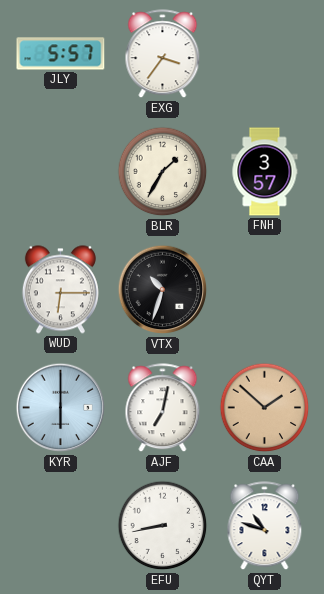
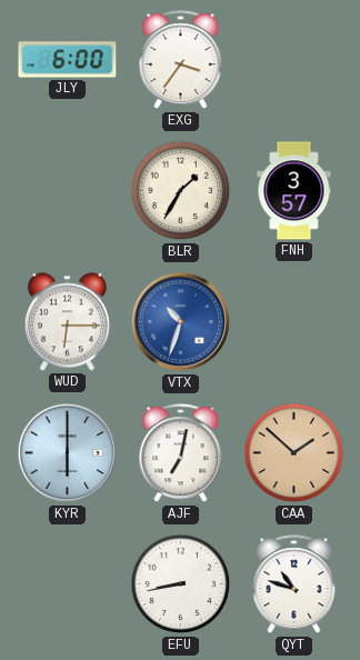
JLY: 5:57 -> 6:00 (68, 60)
VTX dial: black -> blue (181, 322)
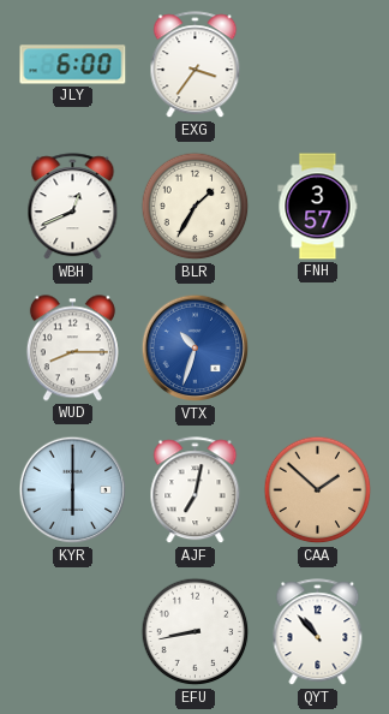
WBH: none -> 12:41 (73, 207)
WUD: 6:15 -> 8:15 (72, 349)
QYT: 10:48 -> 10:53 (318, 632)
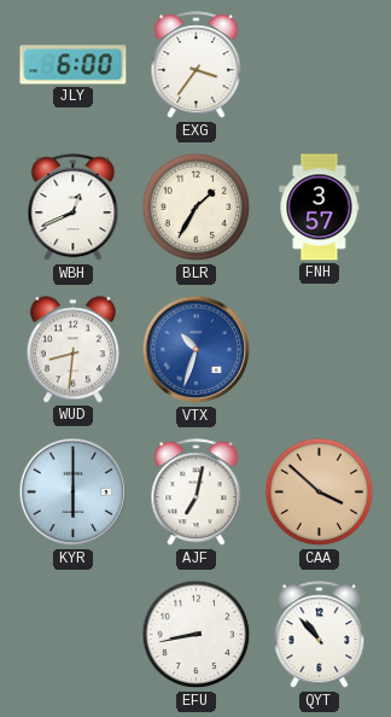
WUD: 8:15 -> 8:31 (72, 350)
CAA: 1:52 -> 3:52 (320, 492)
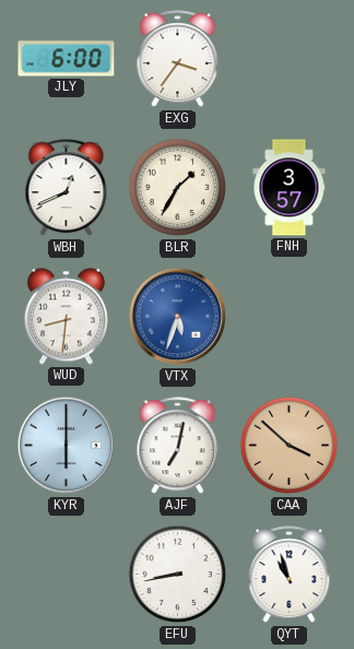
VTX: 10:33 -> 5:33 (178, 317)
QYT: 10:53 -> 10:57 (290, 575)
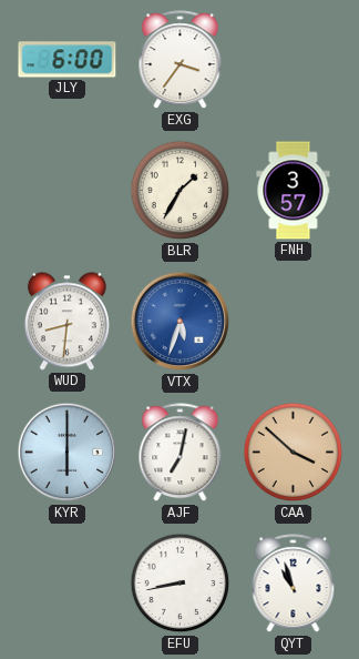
WBH: 12:41 -> none (67, 188)
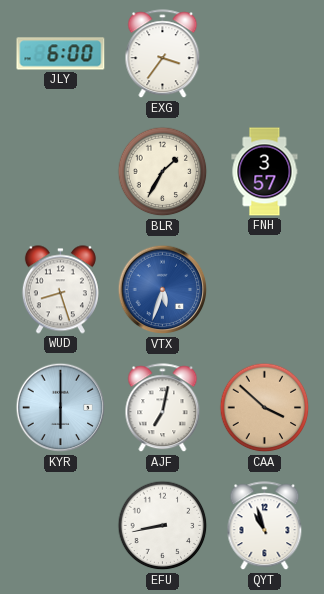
WUD: 8:31 -> 8:27 (60, 290)
